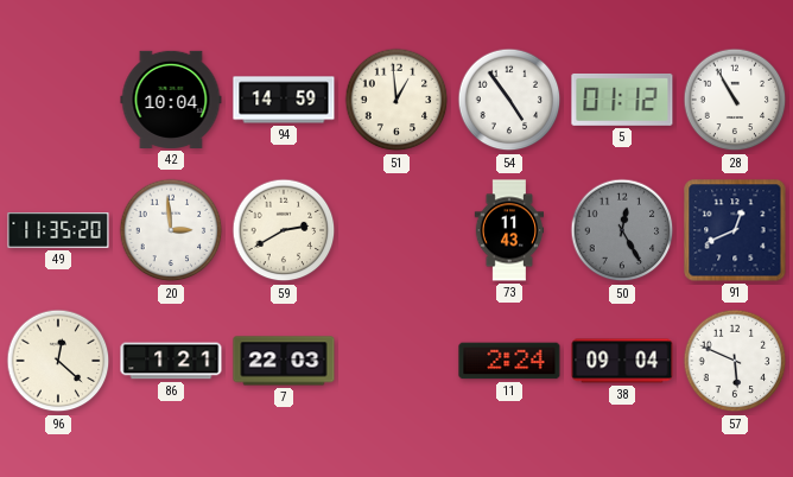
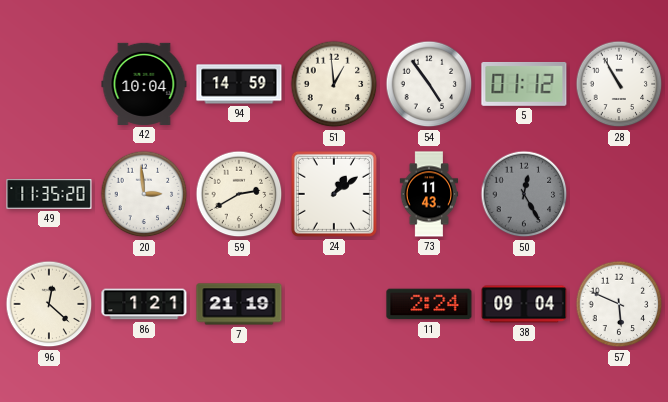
24: none -> 1:09 (334, 194)
91: 12:41 -> none (735, 230)
7: 22:03 -> 21:19 (239, 304)
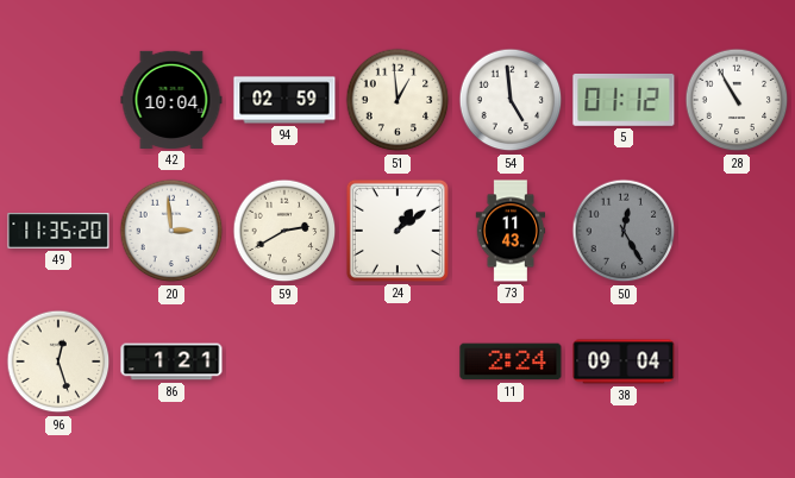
94: 14:59 -> 02:59 (284, 100)
54: 4:54 -> 4:59 (511, 100)
96: 12:22 -> 12:27 (58, 361)
7: 21:19 -> none (239, 304)
57: 5:49 -> none (619, 304)
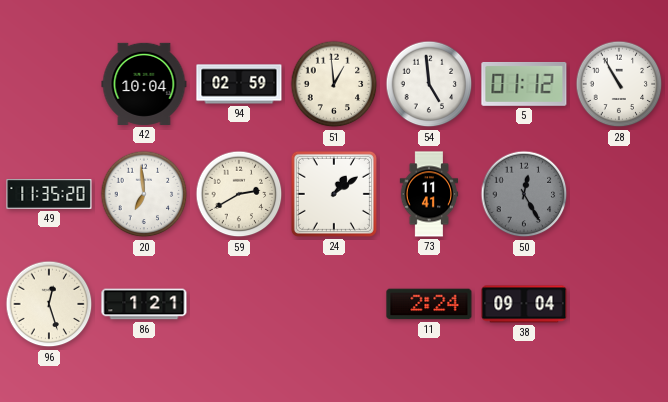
20: 2:59 -> 6:59 (144, 194)
73: 11:43 -> 11:41 (429, 194)
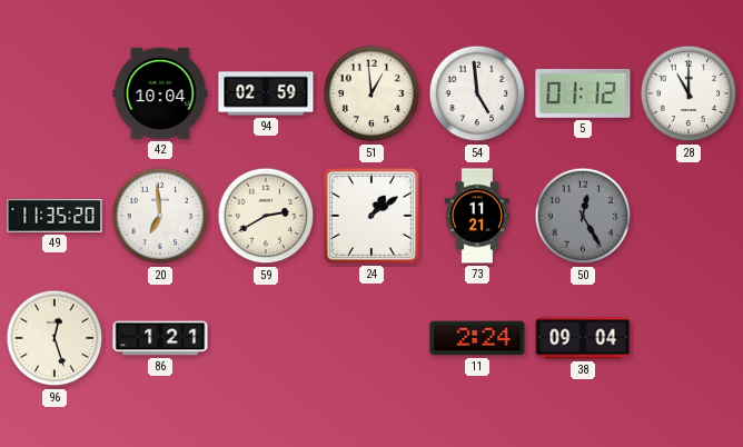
28: 10:55 -> 11:00 (688, 93)
73: 11:41 -> 11:21 (477, 216)
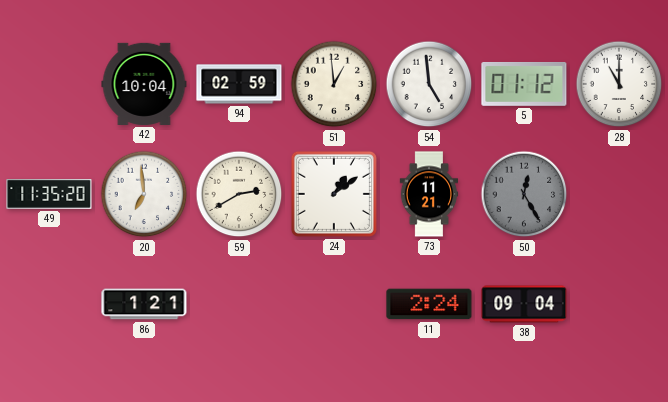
96: 12:27 -> none (55, 338)
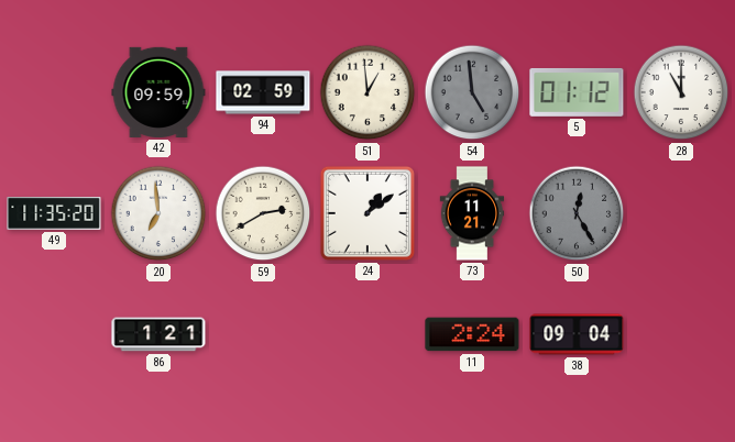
42: 10:04 -> 09:59 (158, 92)
54 dial: white -> grey (472, 92)
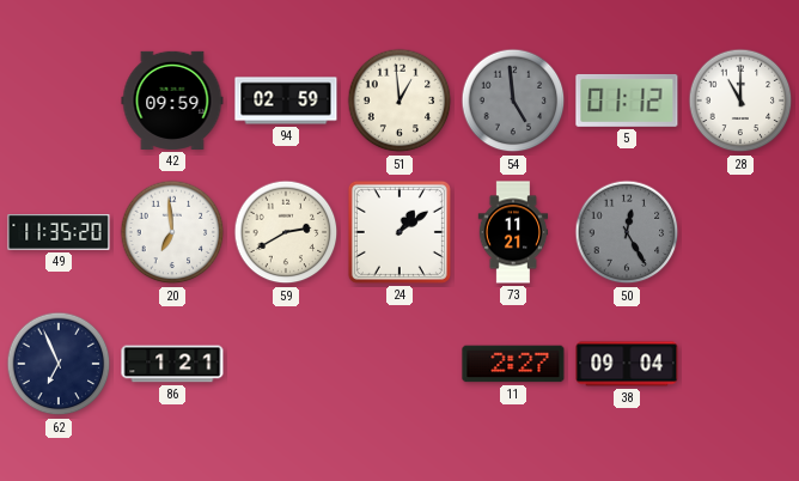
62: none -> 6:56 (59, 364)
11: 2:24 -> 2:27 (513, 364)
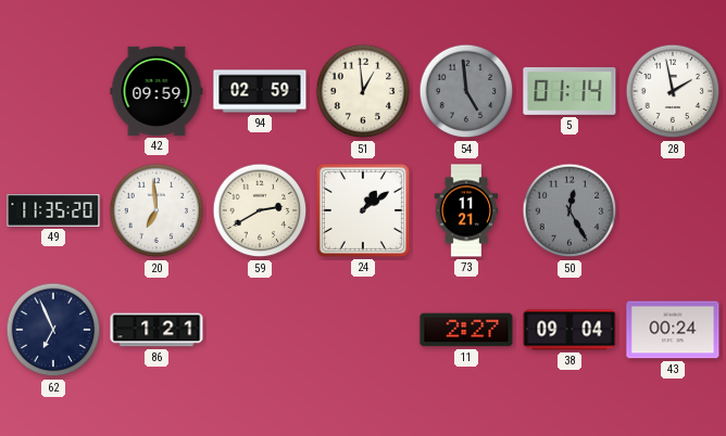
5: 01:12 -> 01:14 (569, 91)
28: 11:00 -> 1:58 (673, 91)
43: none -> 00:24 (673, 330)
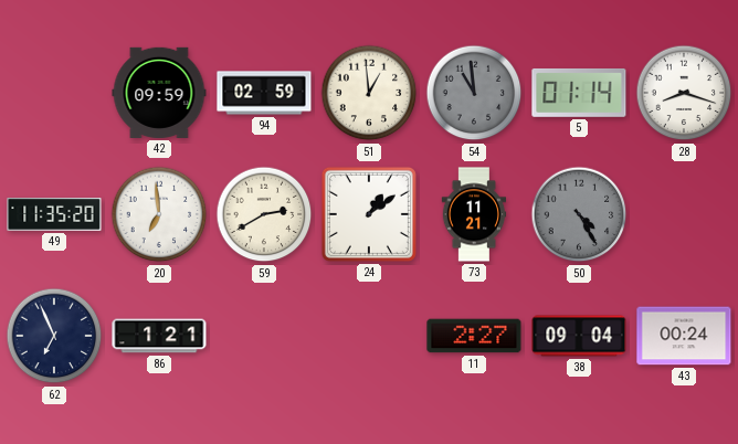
54: 4:59 -> 10:59 (474, 93)
28: 1:58 -> 8:18 (684, 93)
50: 12:25 -> 4:25 (579, 214)
